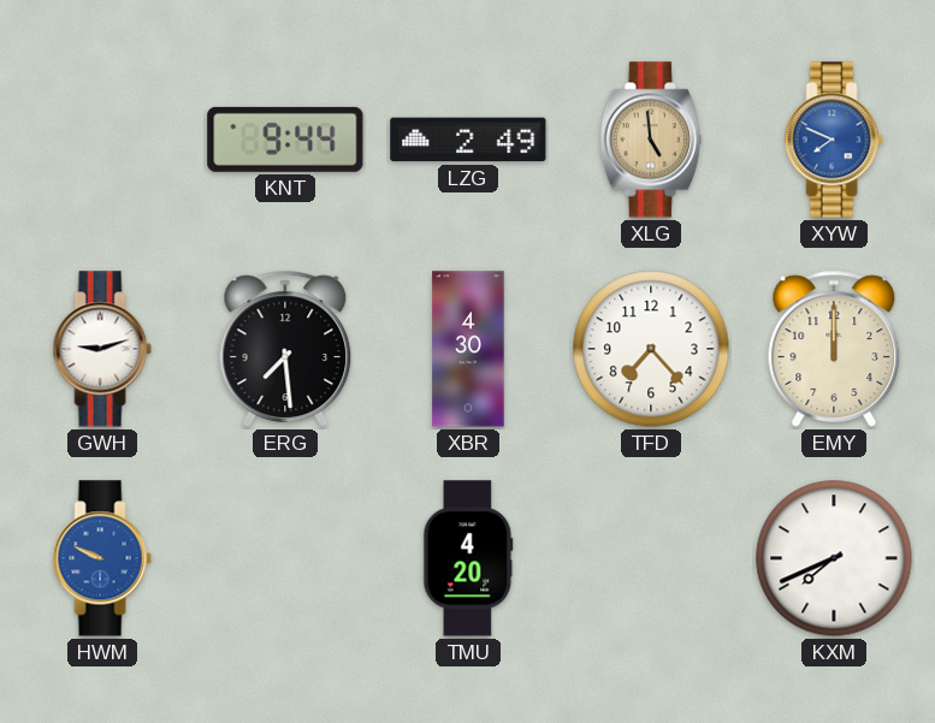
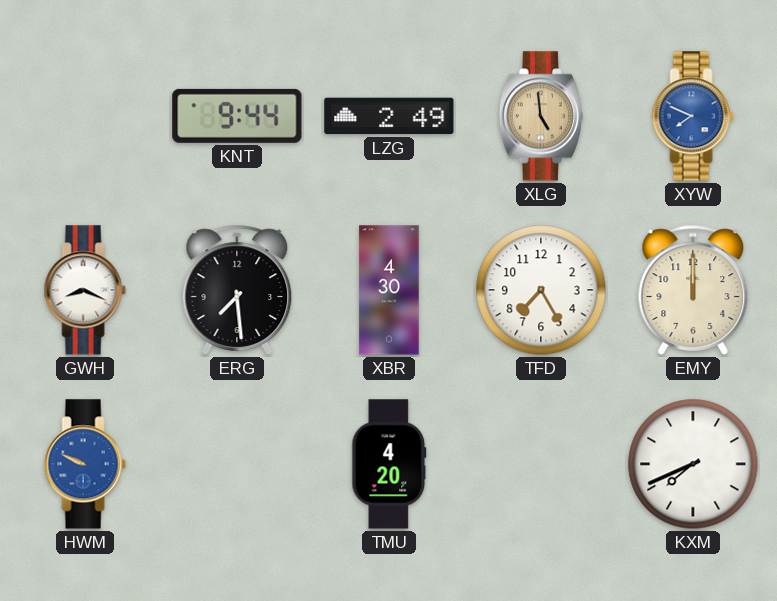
GWH: 9:12 -> 8:19 (85, 290)
TFD: 7:23 -> 7:25 (541, 290)
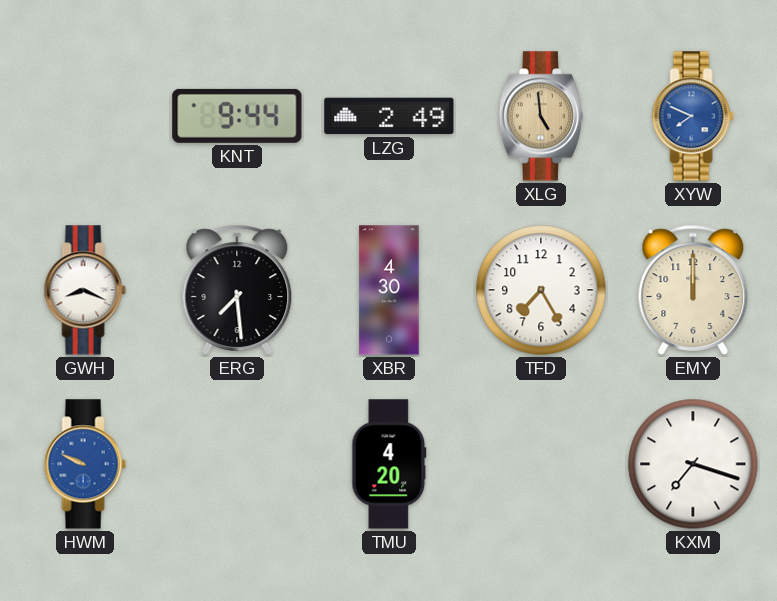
KXM: 7:41 -> 7:18 (693, 464)
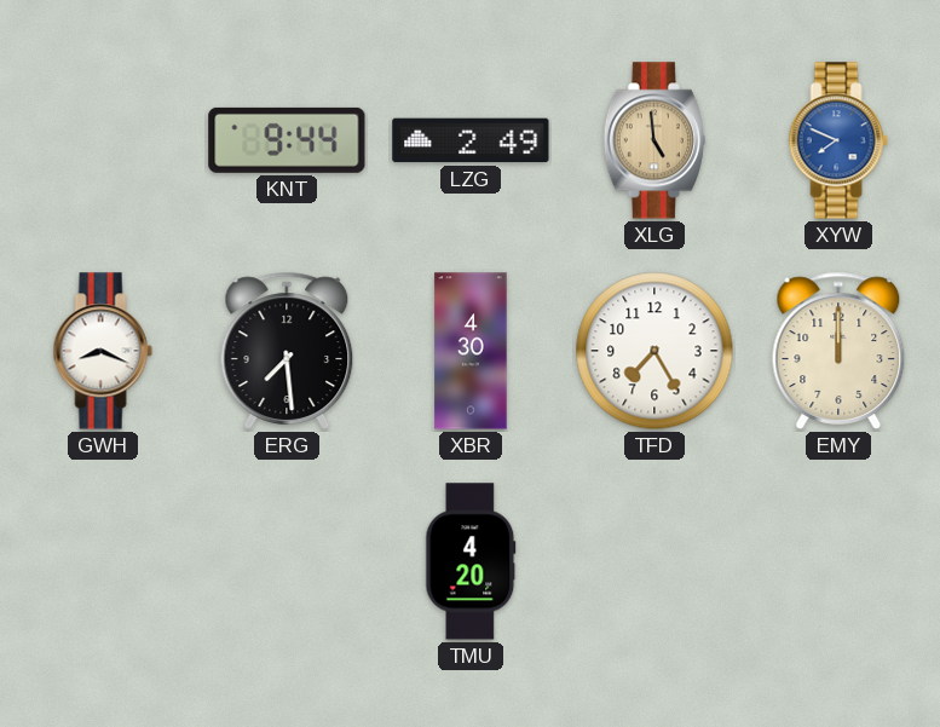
HWM: 9:49 -> none (85, 464)
KXM: 7:18 -> none (693, 464)
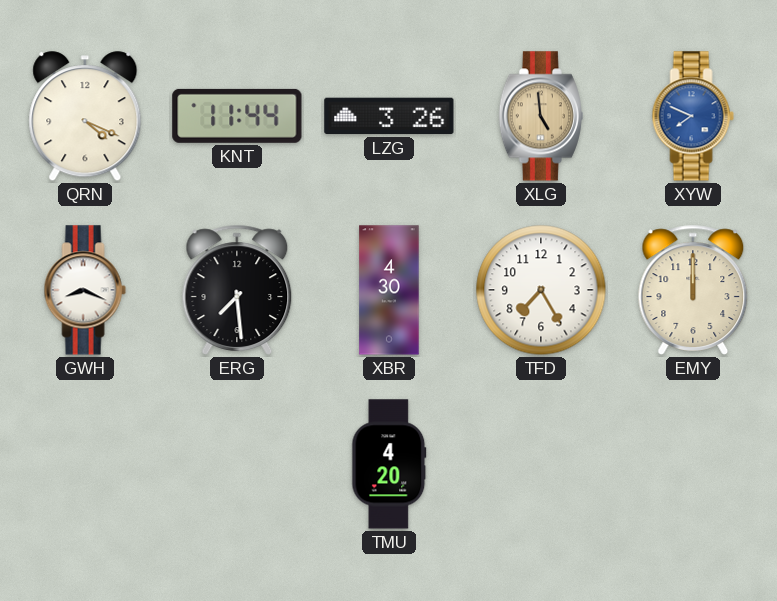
QRN: none -> 4:19 (85, 117)
KNT: 9:44 -> 11:44 (237, 116)
LZG: 2:49 -> 3:26 (389, 116)
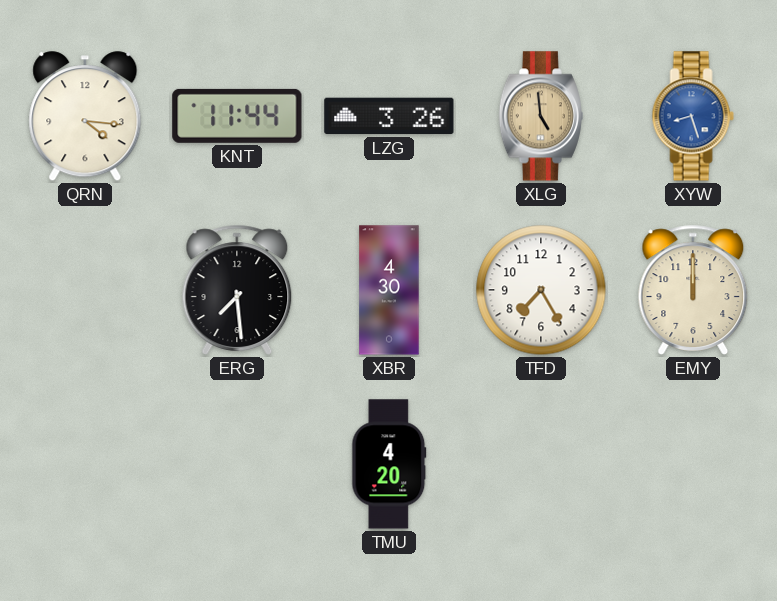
QRN: 4:19 -> 4:16 (85, 117)
XYW: 7:49 -> 8:27 (693, 116)
GWH: 8:19 -> none (85, 290)
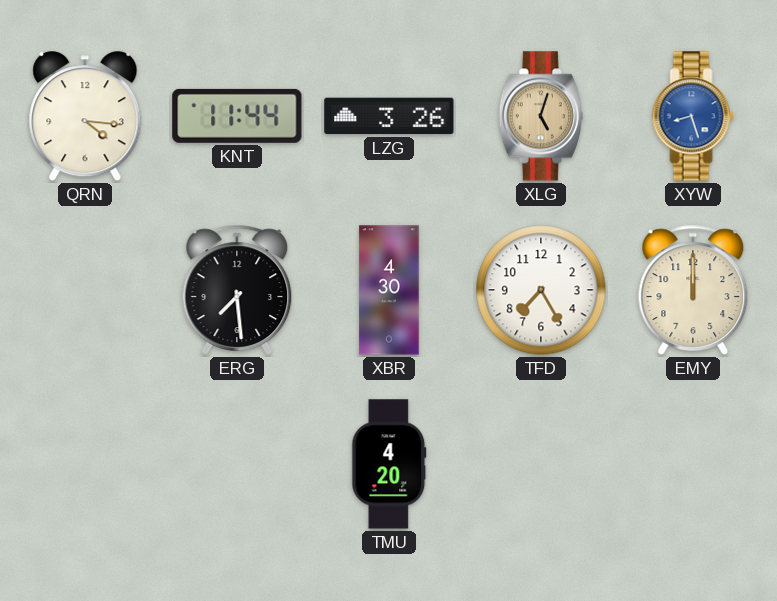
XLG: 4:59 -> 5:03 (541, 116)
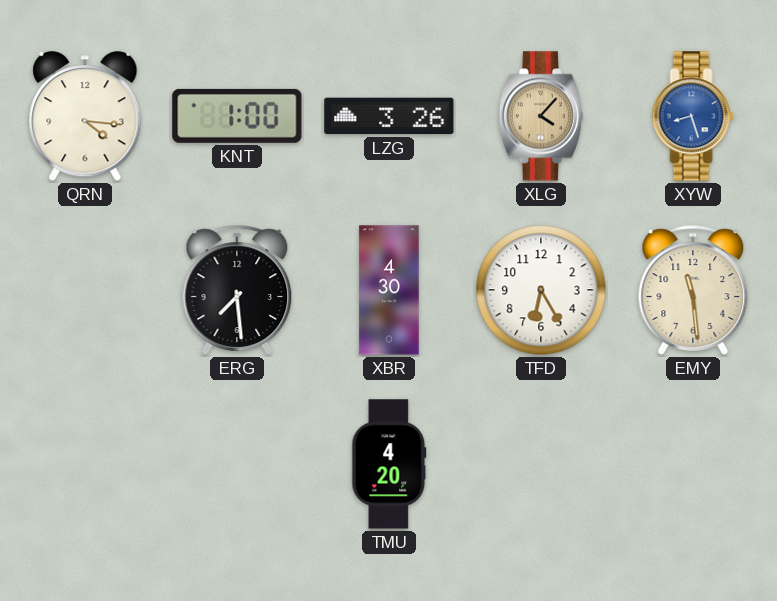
KNT: 11:44 -> 1:00 (237, 116)
XLG: 5:03 -> 4:07 (541, 116)
TFD: 7:25 -> 6:25 (541, 290)
EMY: 12:00 -> 11:29 (693, 290)
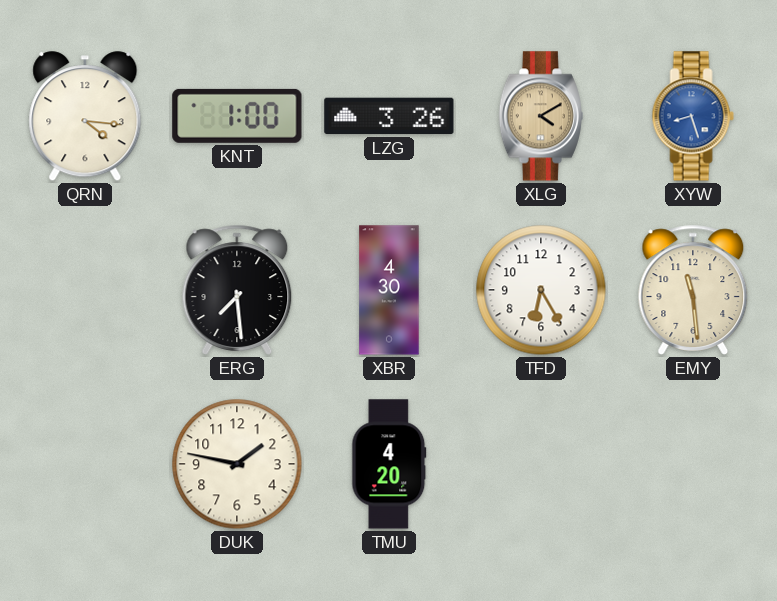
XLG: 4:07 -> 4:10 (541, 116)
DUK: none -> 1:47 (237, 464)
